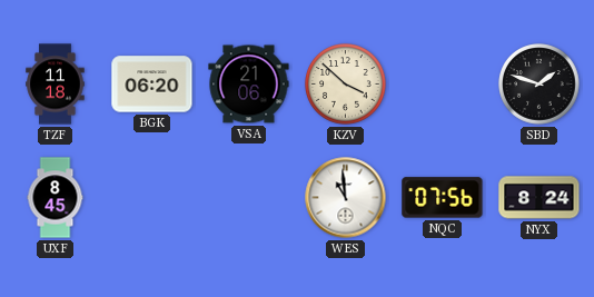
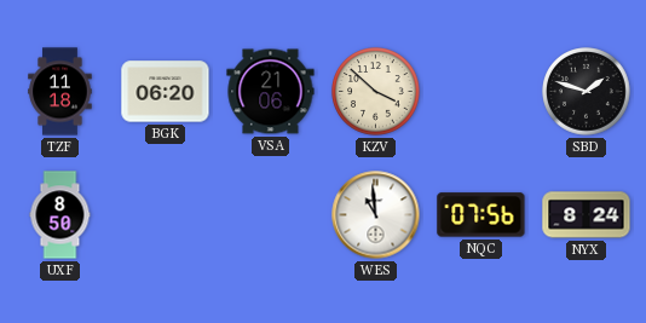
UXF: 8:45 -> 8:50 (60, 215)
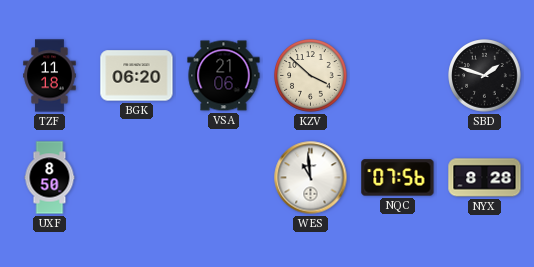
NYX: 8:24 -> 8:28 (485, 178)
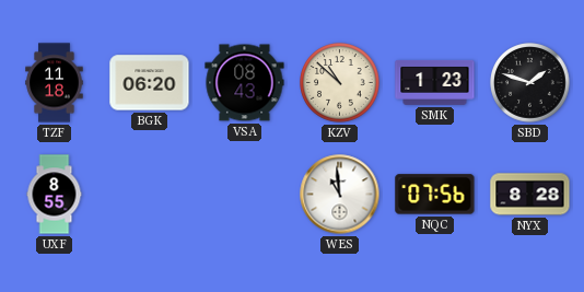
VSA: 21:06 -> 08:43 (245, 83)
KZV: 3:52 -> 10:52 (340, 83)
SMK: none -> 1:23 (435, 83)
UXF: 8:50 -> 8:55 (55, 195)
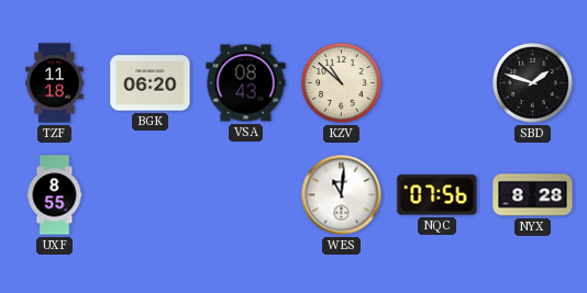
SMK: 1:23 -> none (435, 83)
WES: 10:59 -> 11:01 (342, 195)
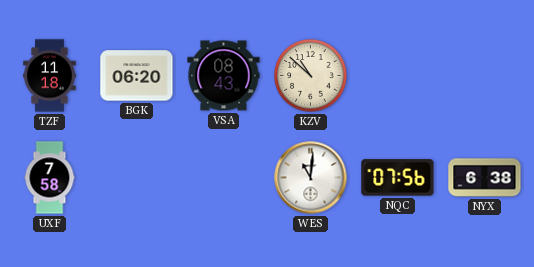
SBD: 1:48 -> none (533, 83)
UXF: 8:55 -> 7:58 (50, 178)
NYX: 8:28 -> 6:38 (485, 178)
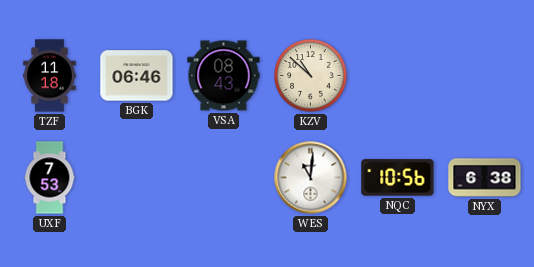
BGK: 06:20 -> 06:46 (137, 76)
UXF: 7:58 -> 7:53 (50, 178)
NQC: 07:56 -> 10:56 (398, 178)
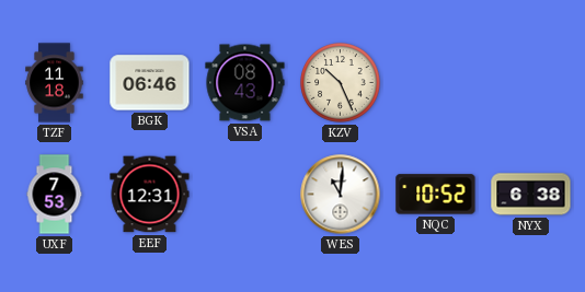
KZV: 10:52 -> 10:26 (341, 83)
EEF: none -> 12:31 (150, 195)
NQC: 10:56 -> 10:52 (436, 195)
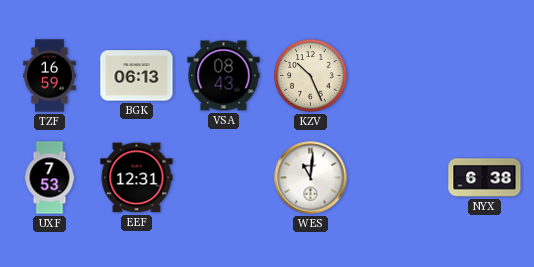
TZF: 11:18 -> 16:59 (50, 76)
BGK: 06:46 -> 06:13 (137, 76)
NQC: 10:52 -> none (436, 195)
